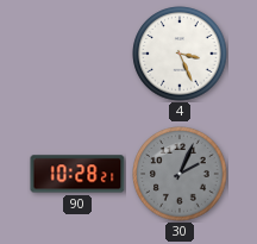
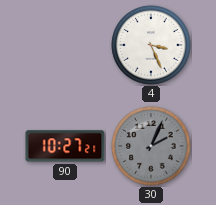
90: 10:28 -> 10:27 (65, 146)
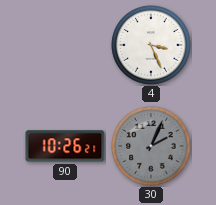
90: 10:27 -> 10:26 (65, 146)
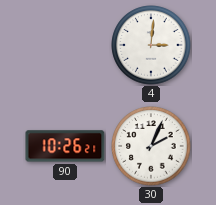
4: 3:26 -> 3:01 (151, 45)
30 dial: grey -> white (151, 146)
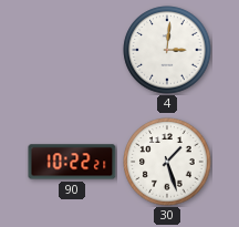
90: 10:26 -> 10:22 (72, 162)
30: 2:04 -> 1:27 (167, 162)
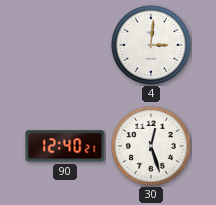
90: 10:22 -> 12:40 (65, 146)
30: 1:27 -> 12:27 (151, 146)
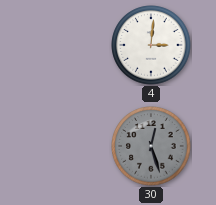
90: 12:40 -> none (65, 146)
30 dial: white -> grey (151, 146)
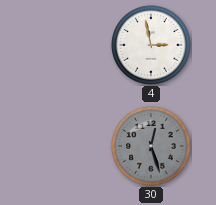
4: 3:01 -> 2:58 (151, 45)
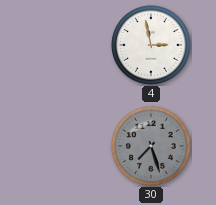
30: 12:27 -> 7:27 (151, 146)
